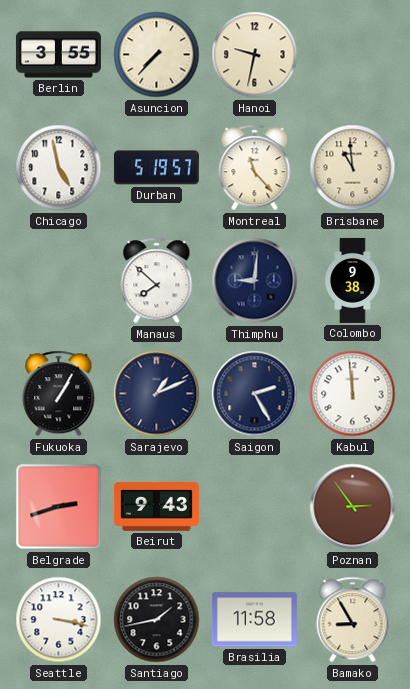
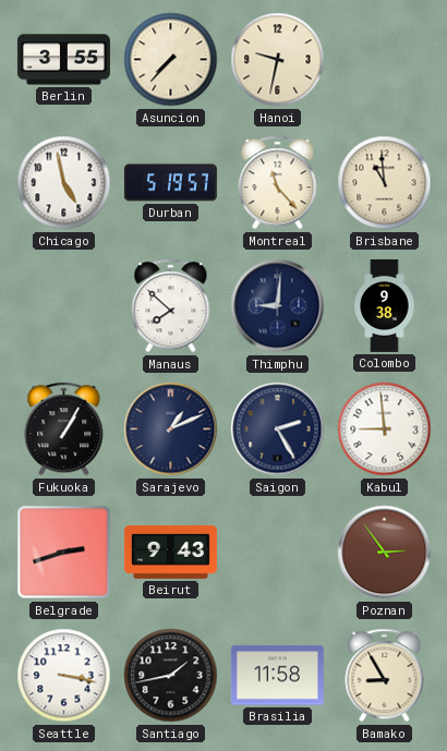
Kabul: 11:59 -> 8:59 (385, 429)
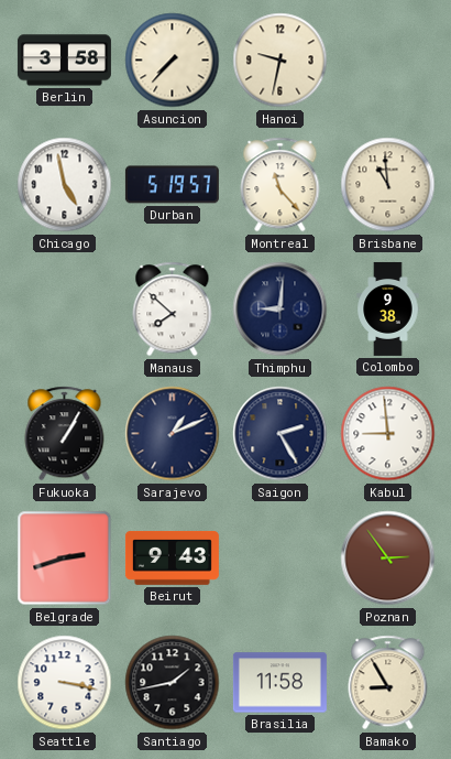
Berlin: 3:55 -> 3:58 (64, 61)
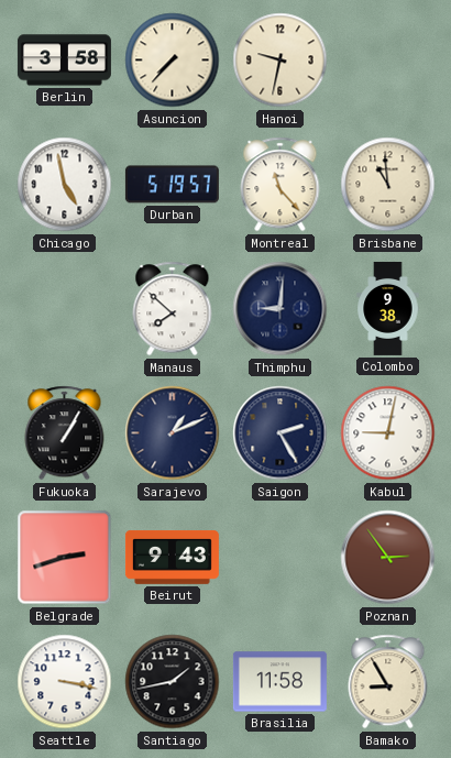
Kabul: 8:59 -> 9:02 (388, 433)
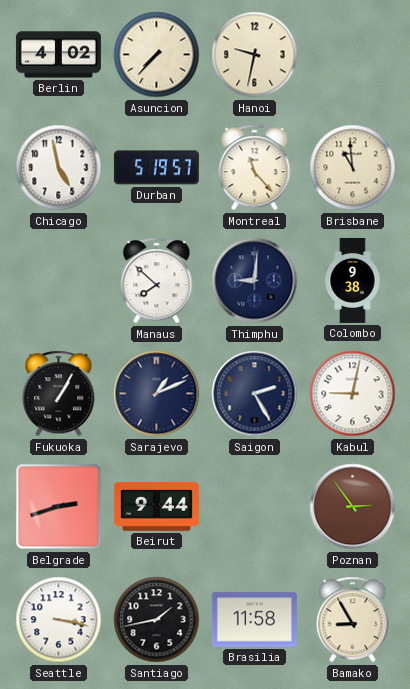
Berlin: 3:58 -> 4:02 (58, 55)
Beirut: 9:43 -> 9:44 (156, 506)
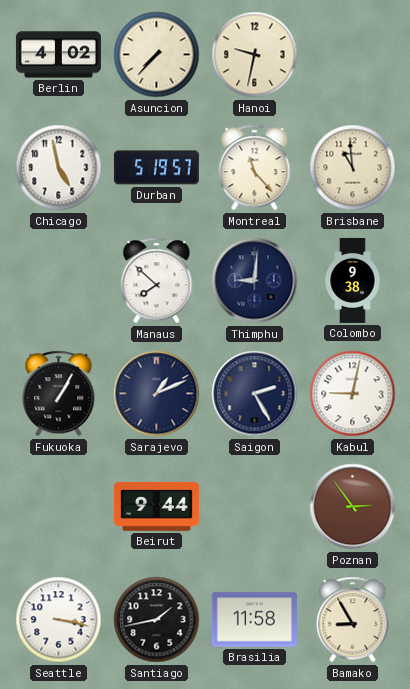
Belgrade: 2:42 -> none (59, 507)
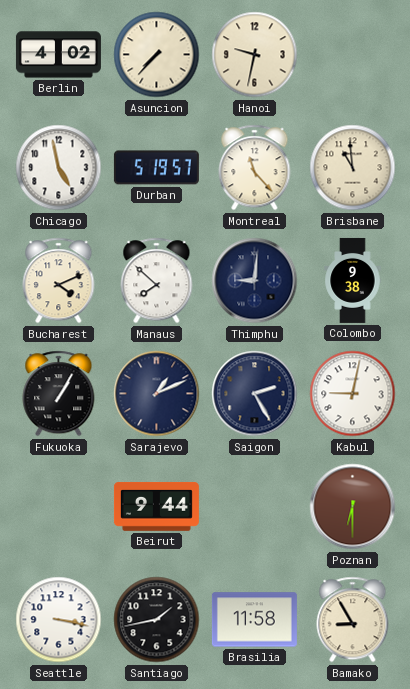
Bucharest: none -> 4:11 (59, 281)
Poznan: 2:54 -> 6:30 (353, 507)
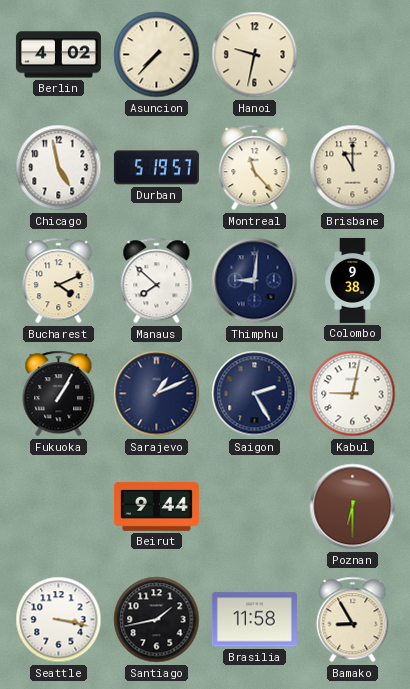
Brisbane: 10:59 -> 11:00 (353, 168)
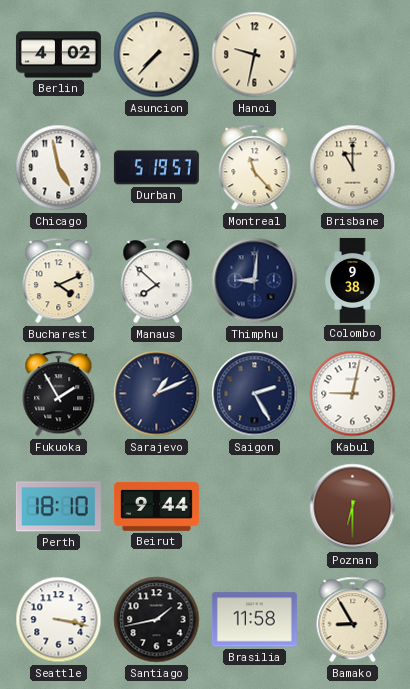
Fukuoka: 1:05 -> 1:55 (59, 394)
Perth: none -> 18:10 (58, 507)
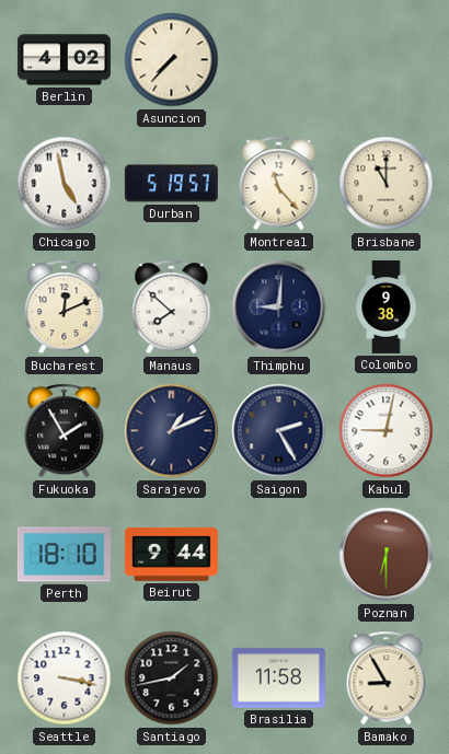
Hanoi: 9:32 -> none (255, 55)
Bucharest: 4:11 -> 12:11 (65, 308)
